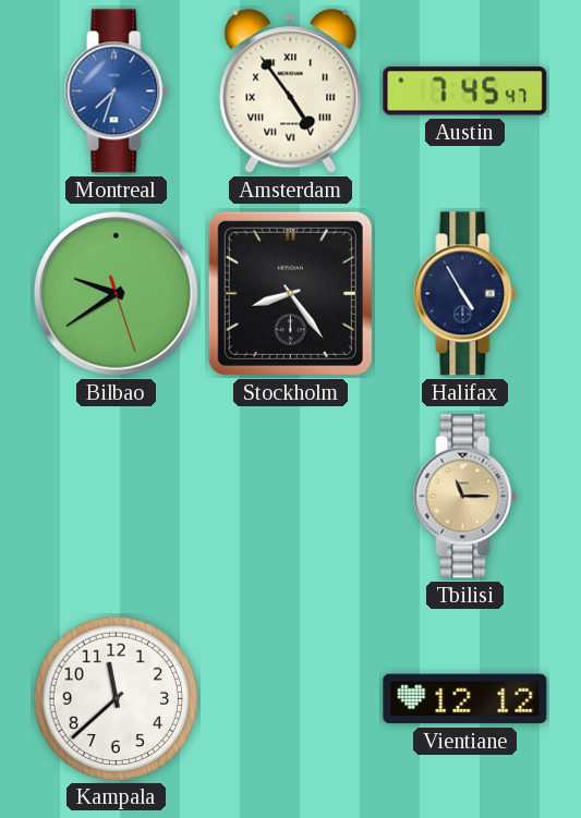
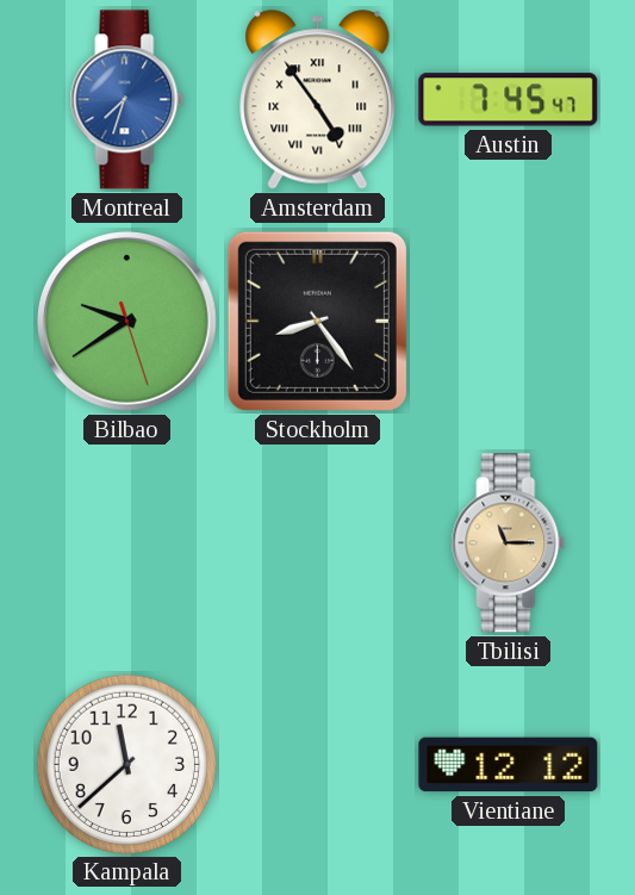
Halifax: 4:55 -> none (465, 294)
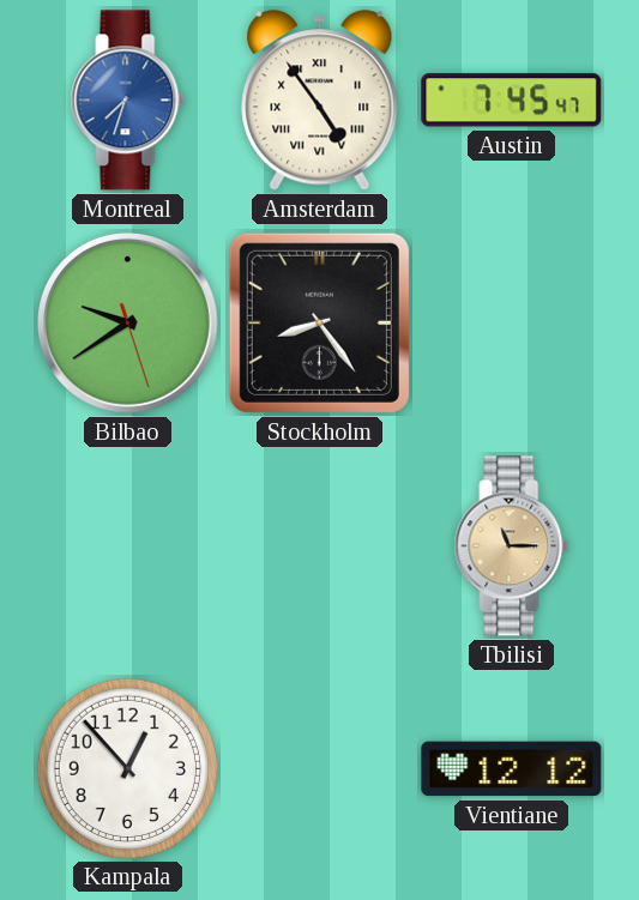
Kampala: 11:38 -> 12:53 (127, 768)
